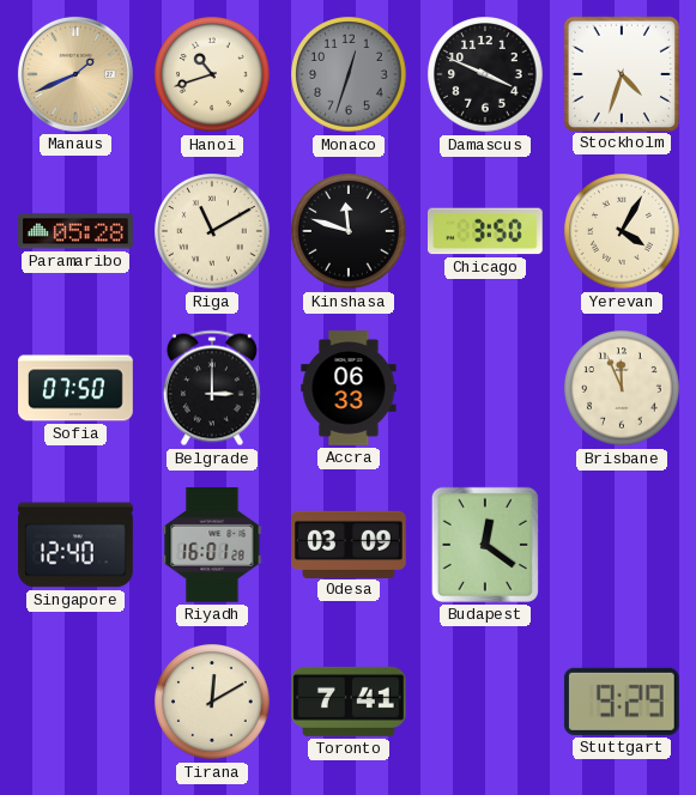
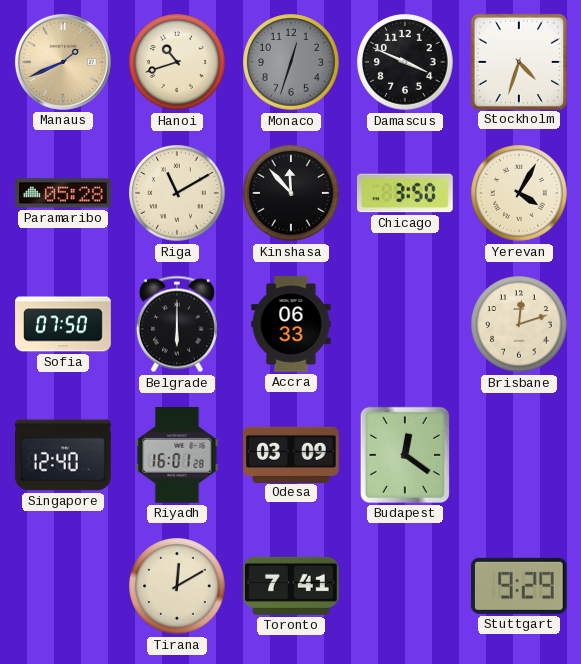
Kinshasa: 11:48 -> 11:53 (291, 193)
Belgrade: 3:00 -> 6:00 (177, 324)
Brisbane: 11:56 -> 12:12 (519, 324)
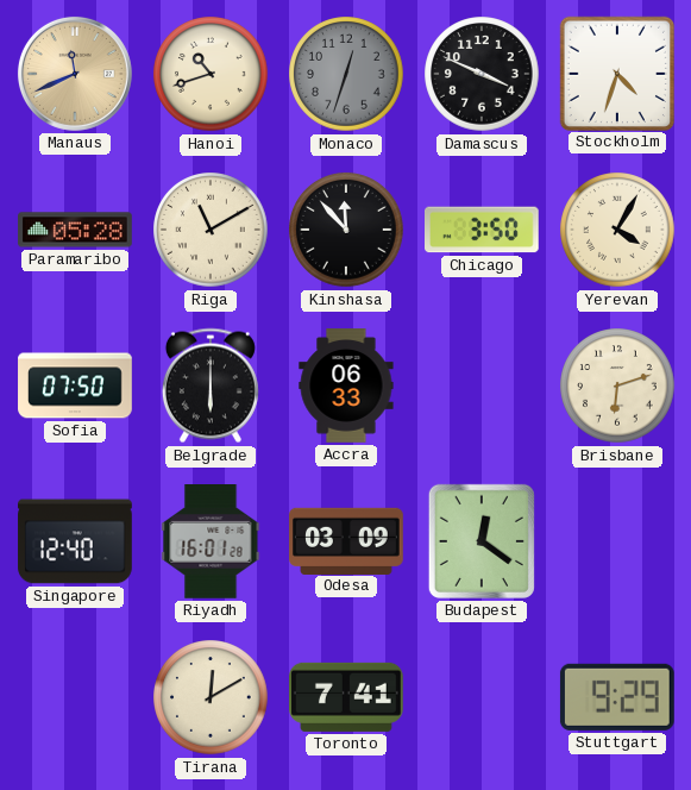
Manaus: 1:41 -> 11:41 (75, 74)
Brisbane: 12:12 -> 6:12 (617, 385)
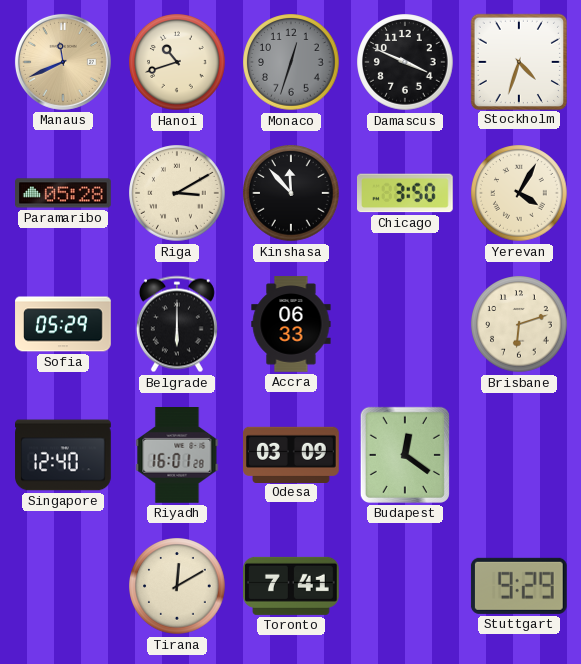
Riga: 11:10 -> 3:10 (177, 193)
Sofia: 07:50 -> 05:29 (63, 324)
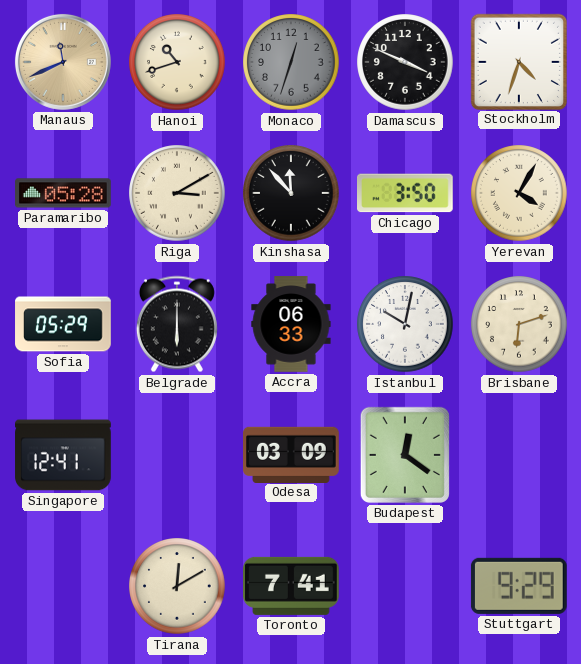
Istanbul: none -> 10:02 (405, 324)
Singapore: 12:40 -> 12:41 (63, 455)
Riyadh: 16:01 -> none (177, 456)
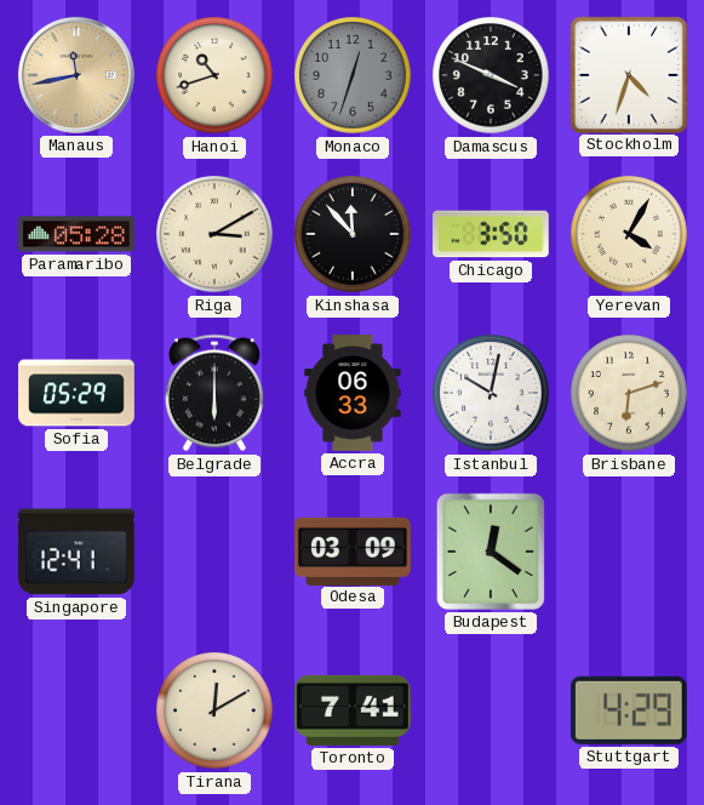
Manaus: 11:41 -> 11:43 (76, 75)
Stuttgart: 9:29 -> 4:29 (629, 710)
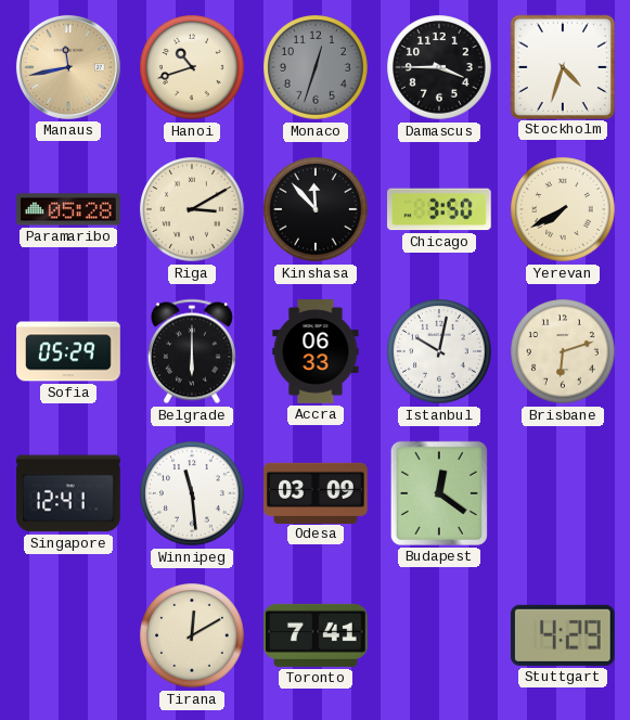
Damascus: 3:49 -> 3:45 (439, 67)
Yerevan: 4:05 -> 7:40 (563, 209)
Winnipeg: none -> 11:29 (192, 493)
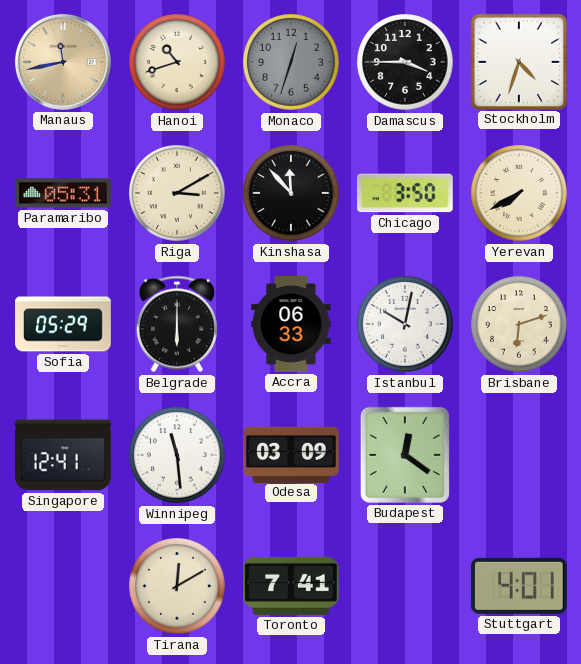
Paramaribo: 05:28 -> 05:31 (63, 193)
Stuttgart: 4:29 -> 4:01 (519, 586)
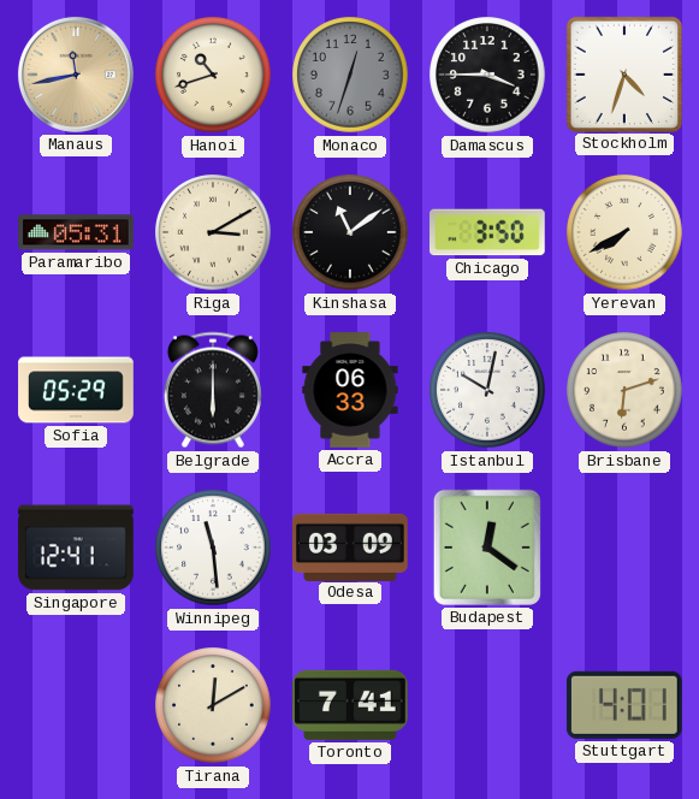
Kinshasa: 11:53 -> 11:09 (350, 232)
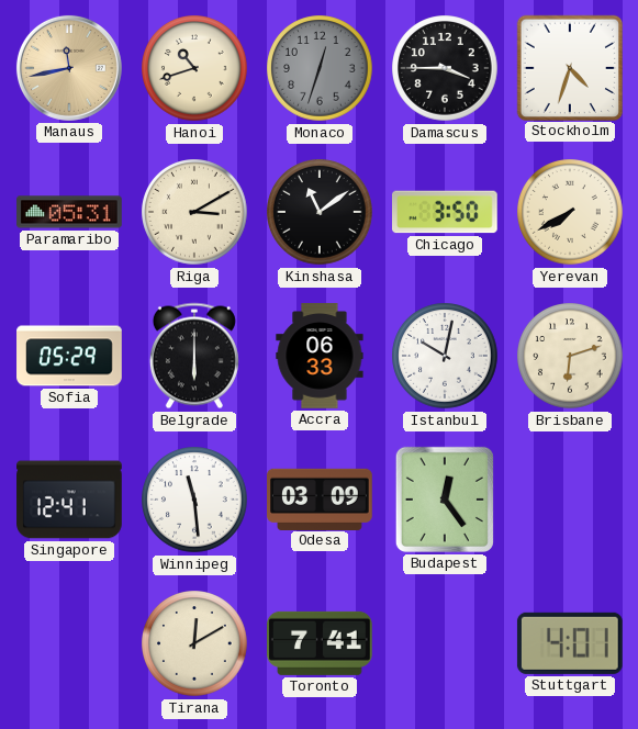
Budapest: 12:21 -> 12:24 (445, 500)
